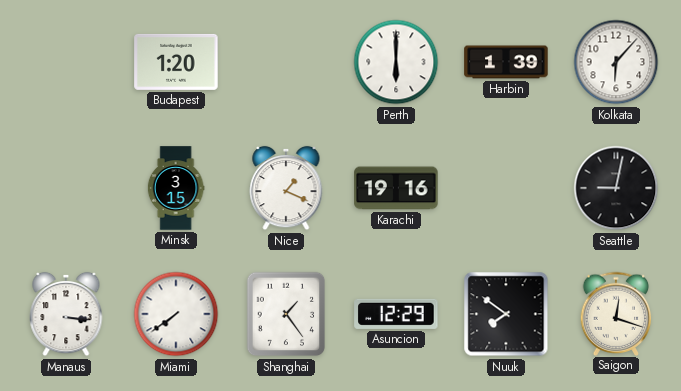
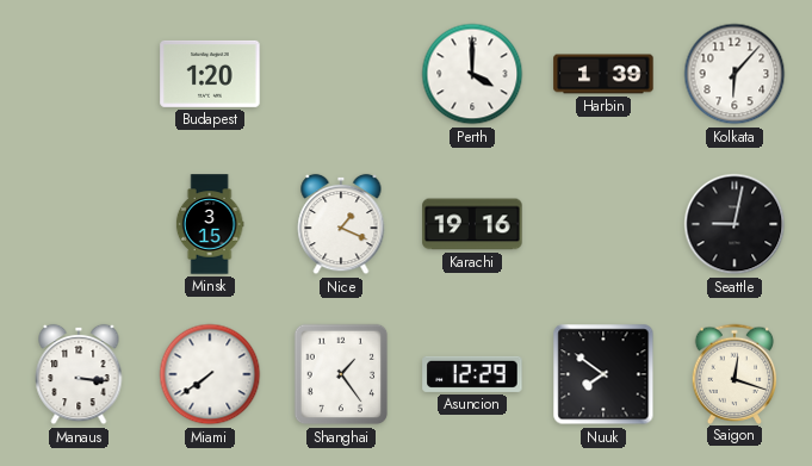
Perth: 6:00 -> 4:00 (472, 74)
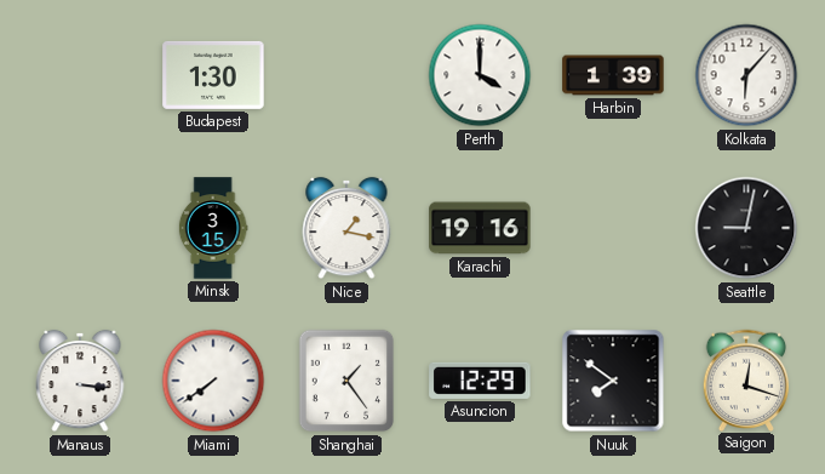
Budapest: 1:20 -> 1:30 (213, 75)
Nice: 1:19 -> 1:17 (346, 228)
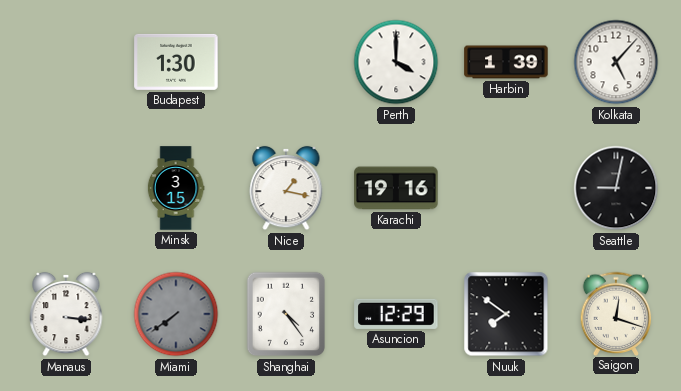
Kolkata: 6:07 -> 5:07 (616, 62)
Miami dial: white -> grey (176, 314)
Shanghai: 1:24 -> 4:24 (286, 314)
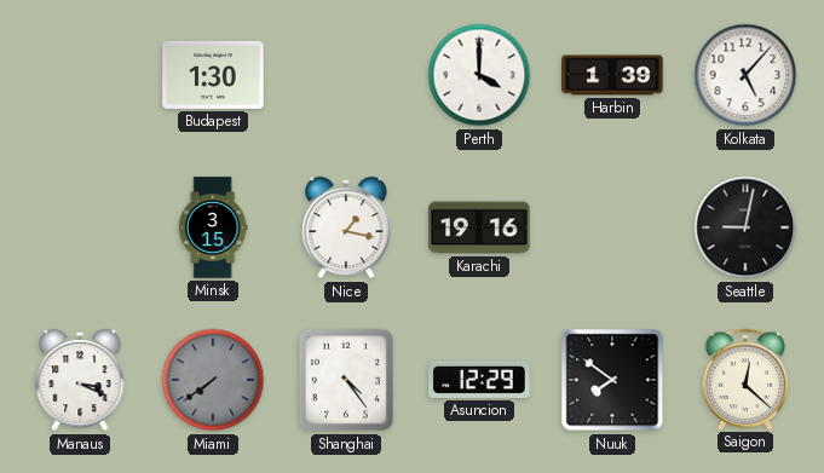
Manaus: 3:16 -> 3:19 (80, 380)
Saigon: 12:18 -> 12:22 (745, 379)
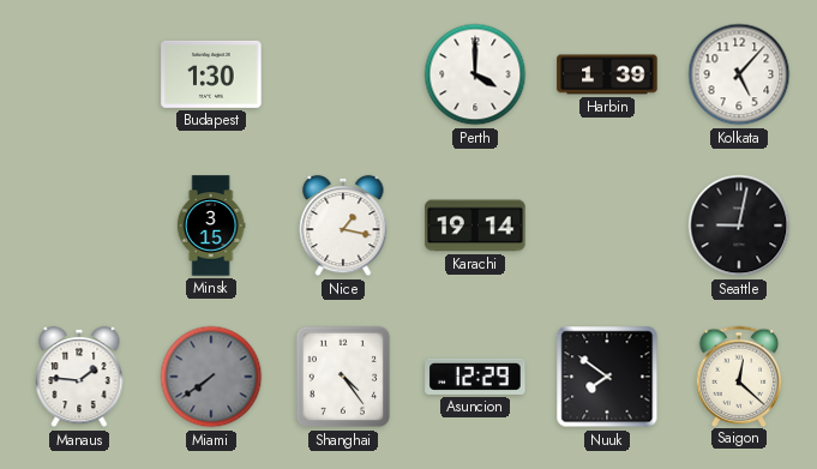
Karachi: 19:16 -> 19:14 (475, 226)
Manaus: 3:19 -> 1:46 (79, 377)
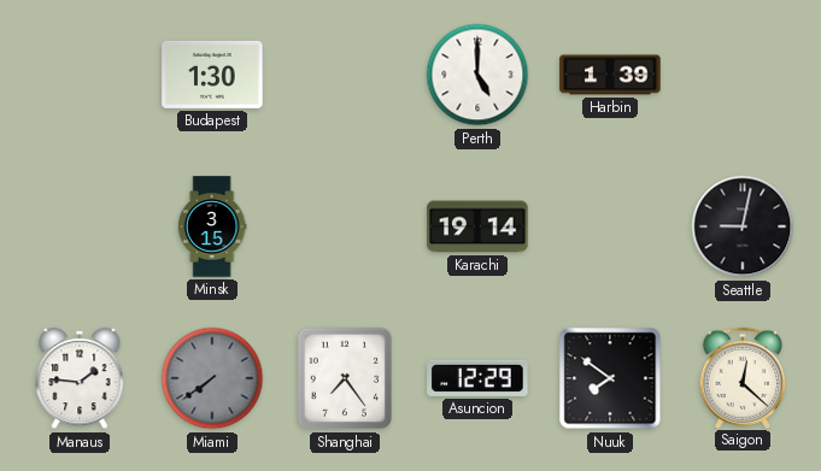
Perth: 4:00 -> 5:00 (477, 75)
Kolkata: 5:07 -> none (739, 74)
Nice: 1:17 -> none (343, 226)
Shanghai: 4:24 -> 7:24 (345, 378)
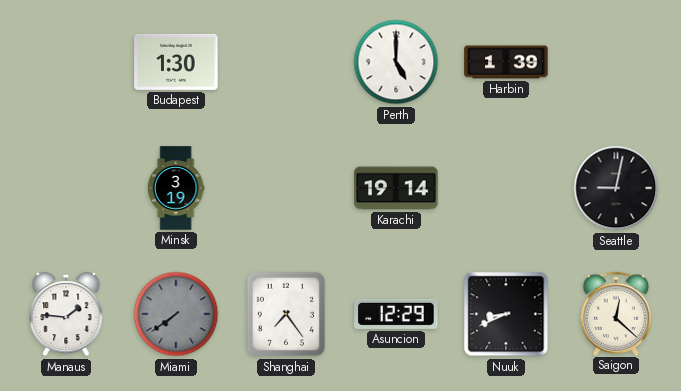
Minsk: 3:15 -> 3:19 (176, 188)
Nuuk: 7:51 -> 8:41 (506, 314)
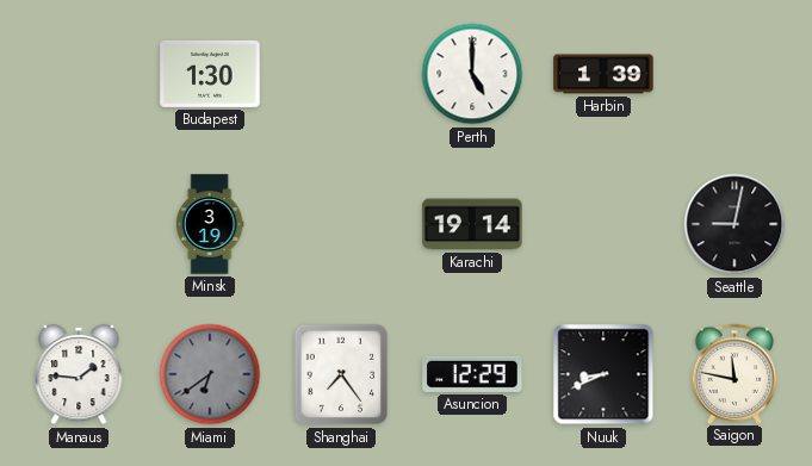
Miami: 7:39 -> 6:39 (210, 374)
Saigon: 12:22 -> 11:47 (734, 373)
